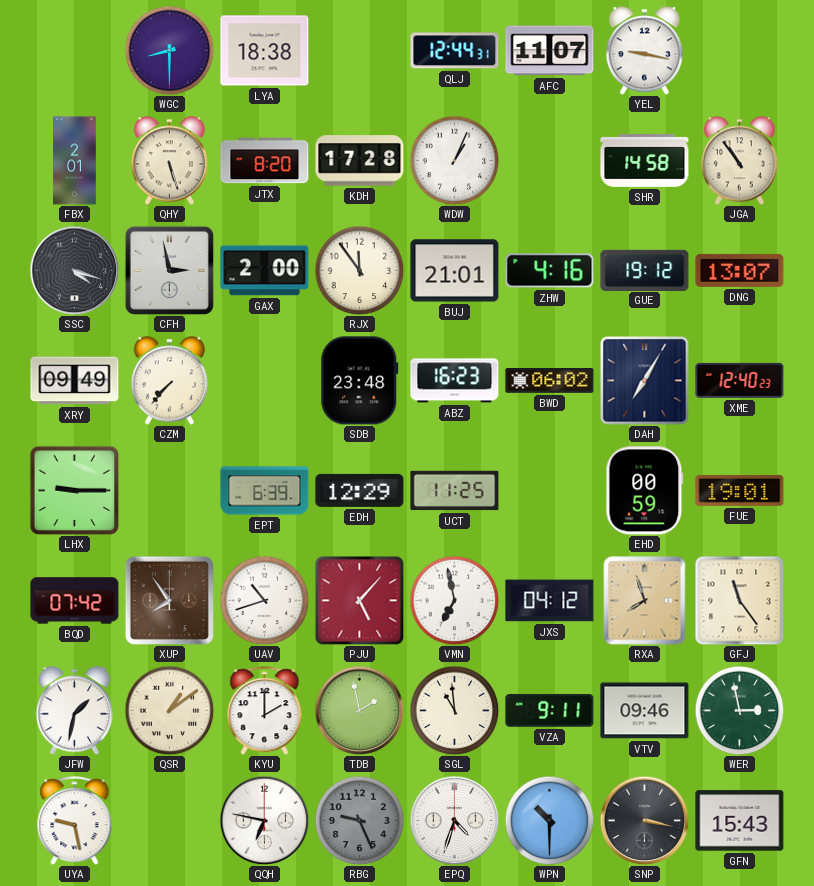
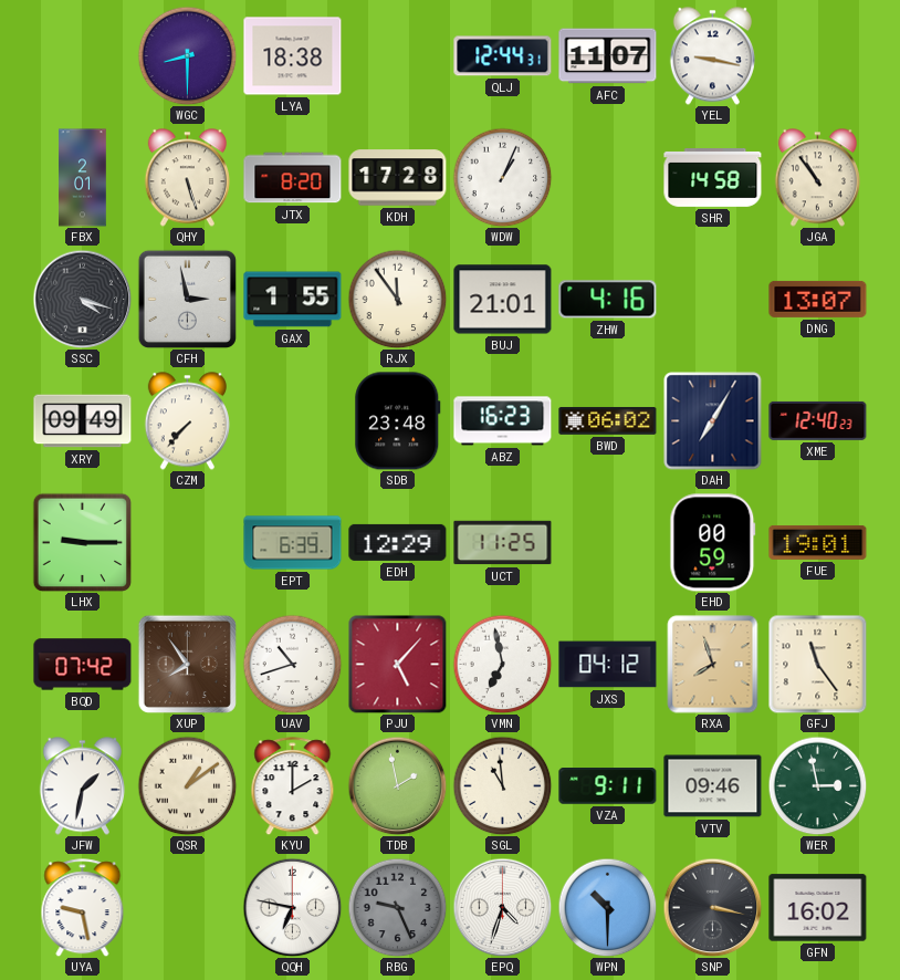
GAX: 2:00 -> 1:55 (293, 300)
GUE: 19:12 -> none (645, 270)
GFN: 15:43 -> 16:02 (818, 908)
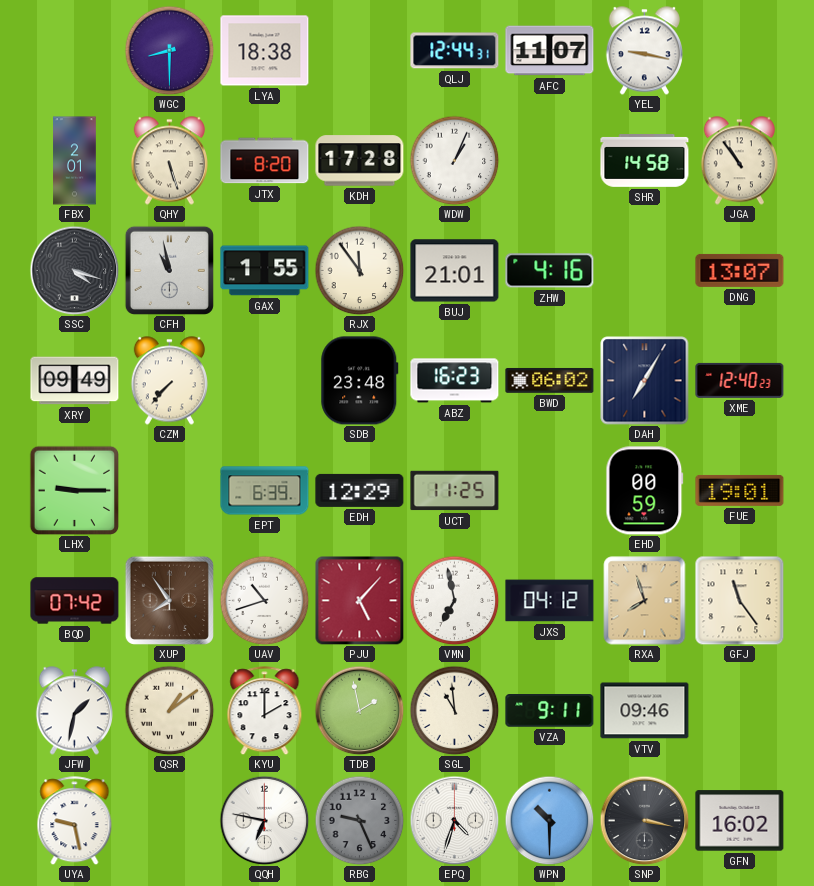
CFH: 2:58 -> 10:58 (169, 270)
WER: 2:58 -> none (817, 785)
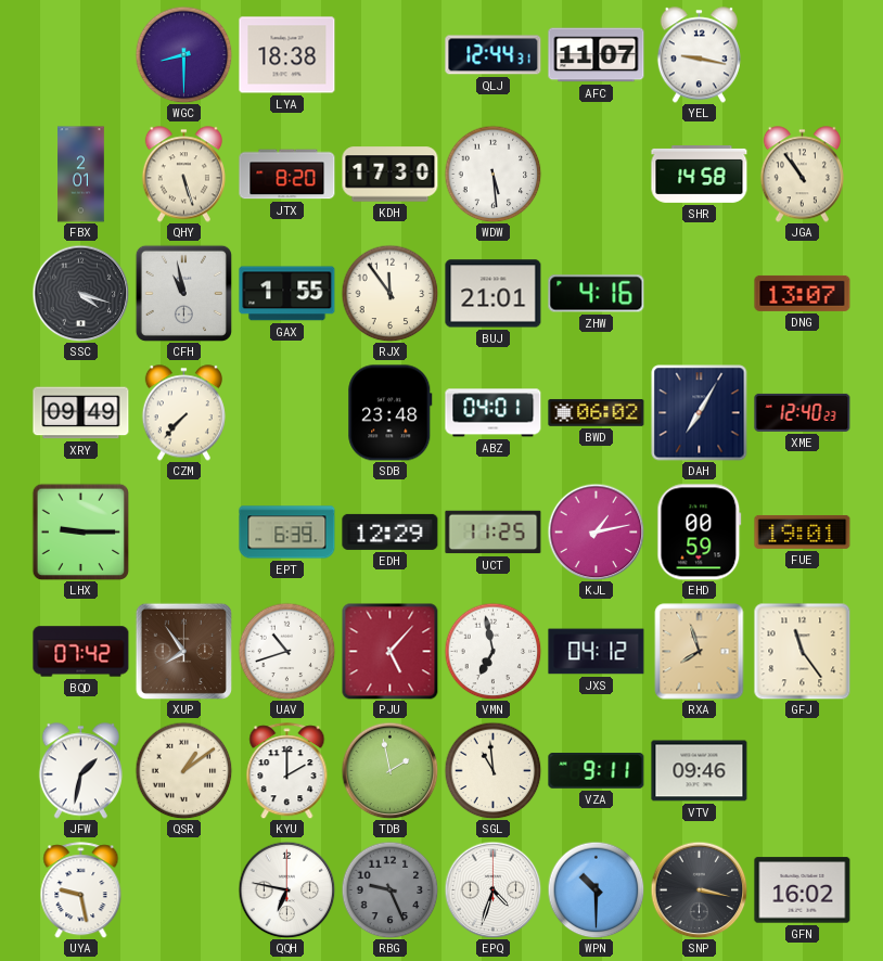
KDH: 17:28 -> 17:30 (391, 175)
WDW: 1:04 -> 5:29 (492, 174)
ABZ: 16:23 -> 04:01 (494, 413)
KJL: none -> 1:13 (596, 531)
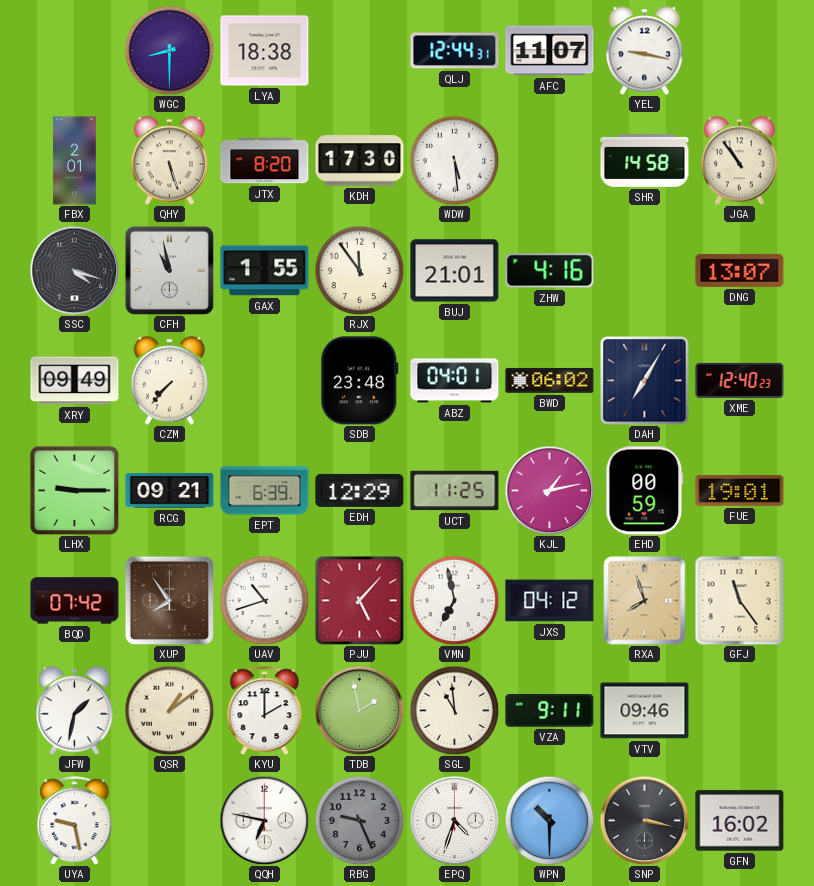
RCG: none -> 09:21 (170, 491)
